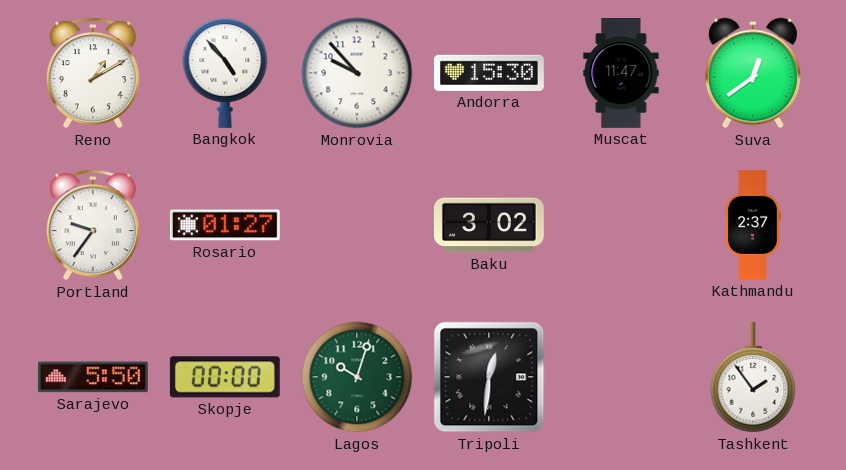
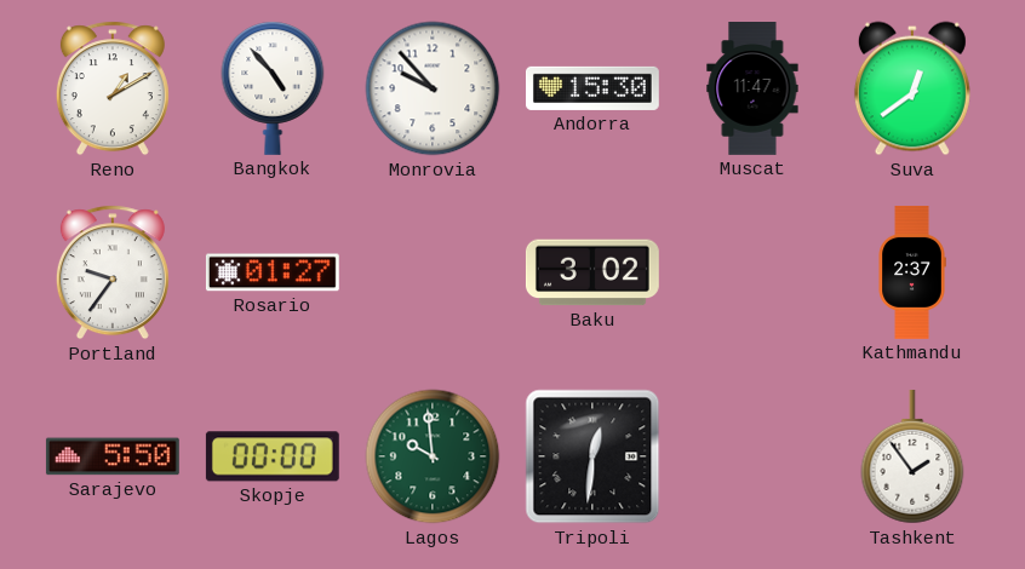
Lagos: 10:03 -> 9:59 (433, 456)
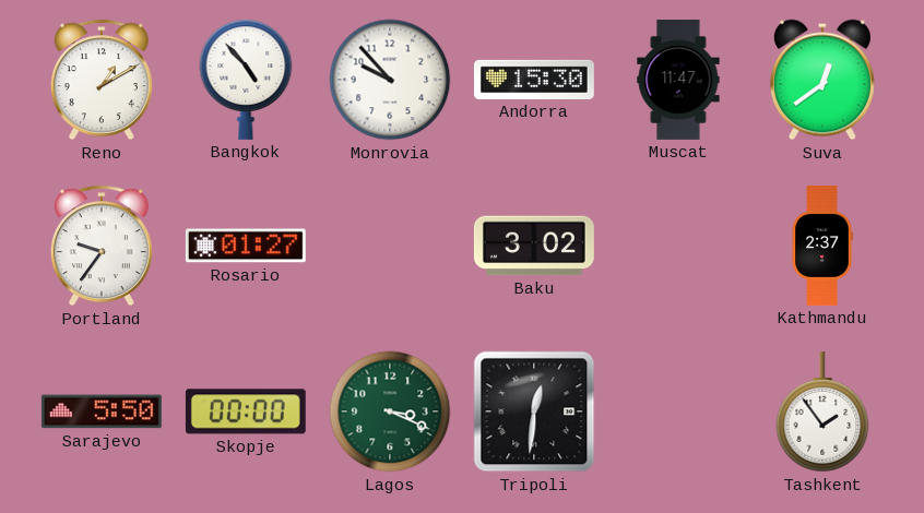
Lagos: 9:59 -> 3:19 (390, 411)
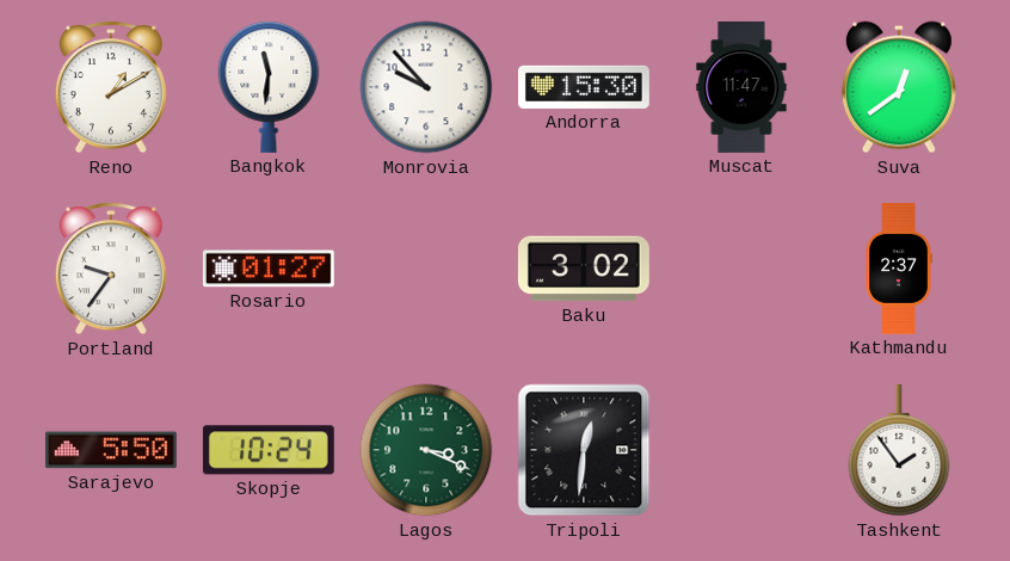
Bangkok: 4:53 -> 11:31 (269, 87)
Skopje: 00:00 -> 10:24 (269, 450)
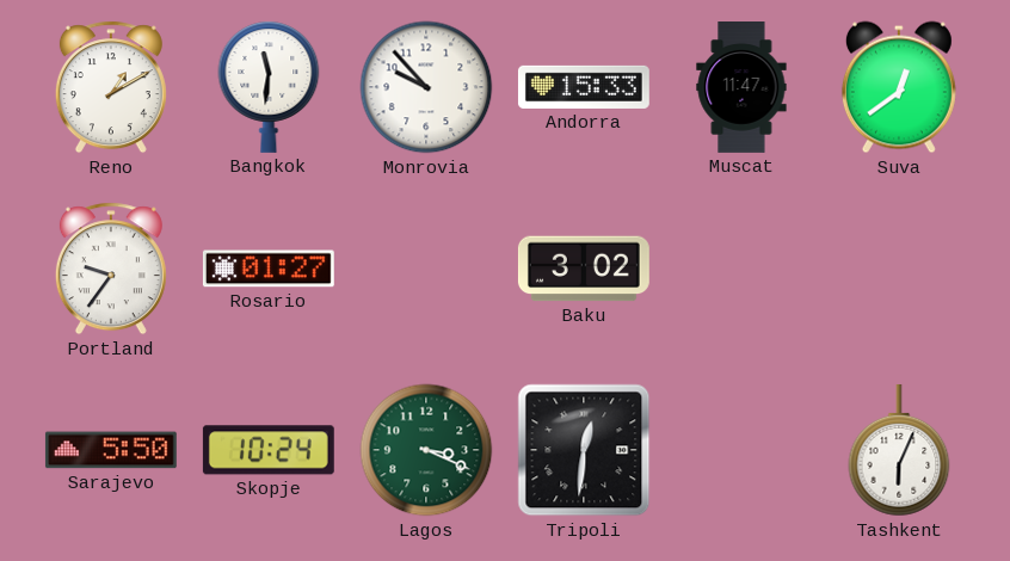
Andorra: 15:30 -> 15:33 (584, 87)
Kathmandu: 2:37 -> none (899, 270)
Tashkent: 1:54 -> 6:04 (899, 450)
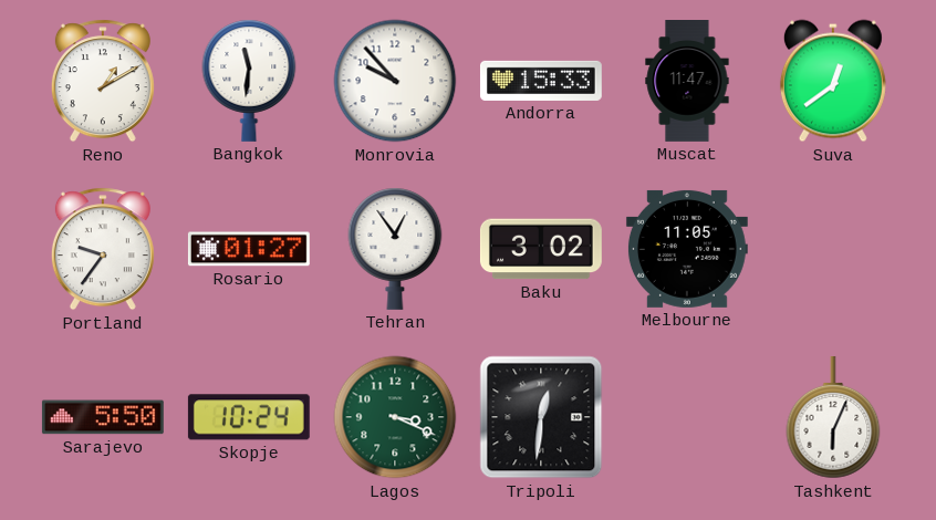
Tehran: none -> 12:54 (395, 249)
Melbourne: none -> 11:05 (687, 249)
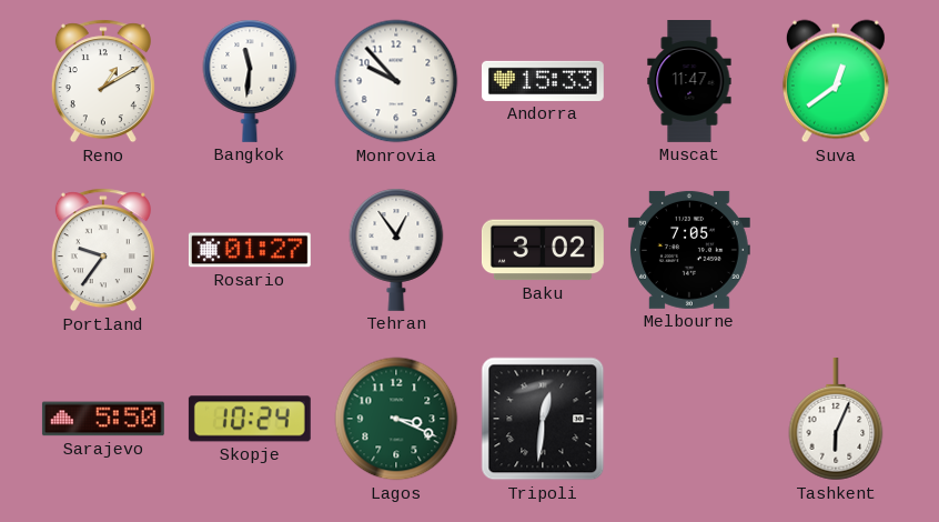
Melbourne: 11:05 -> 7:05 (689, 250)
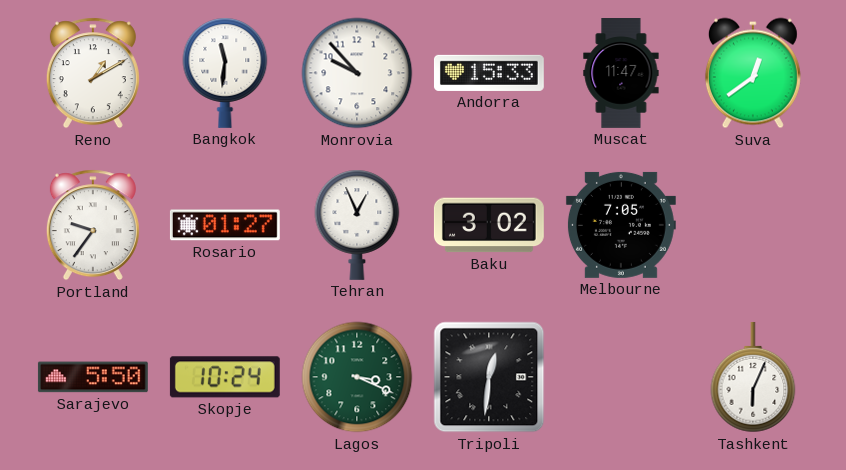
Tehran: 12:54 -> 12:56 (357, 225)
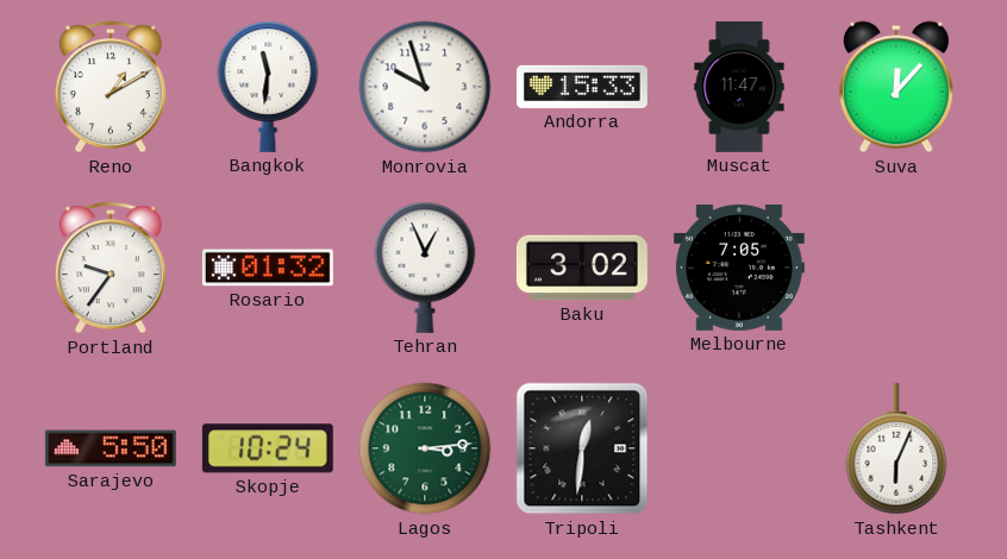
Monrovia: 9:53 -> 9:57 (425, 87)
Suva: 12:39 -> 12:07 (896, 87)
Rosario: 01:27 -> 01:32 (268, 268)
Lagos: 3:19 -> 3:14 (425, 448)
